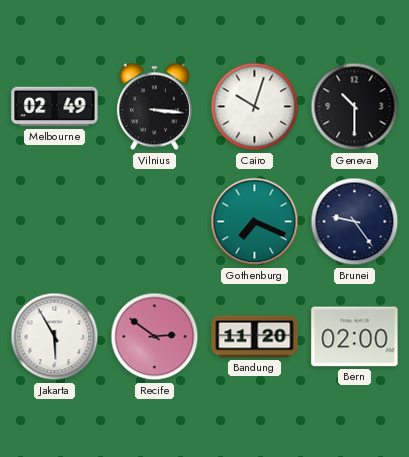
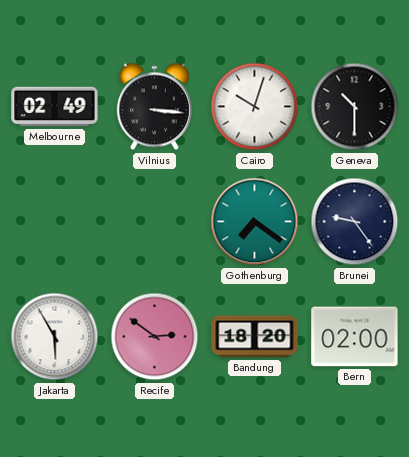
Gothenburg: 7:19 -> 7:21 (255, 222)
Bandung: 11:20 -> 18:20 (255, 337)
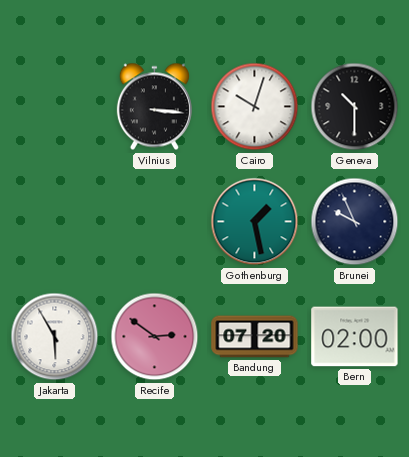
Melbourne: 02:49 -> none (55, 107)
Gothenburg: 7:21 -> 1:28 (255, 222)
Brunei: 9:24 -> 9:56 (355, 222)
Bandung: 18:20 -> 07:20 (255, 337)
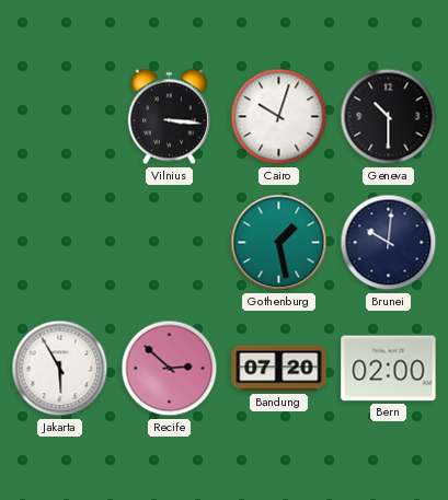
Brunei: 9:56 -> 10:01 (389, 243)
Recife: 2:51 -> 2:52 (170, 369)
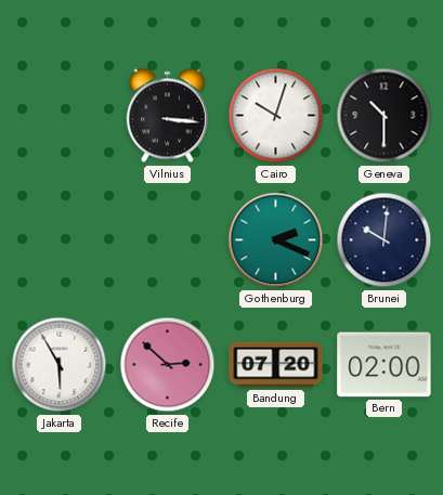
Gothenburg: 1:28 -> 2:19 (276, 240)
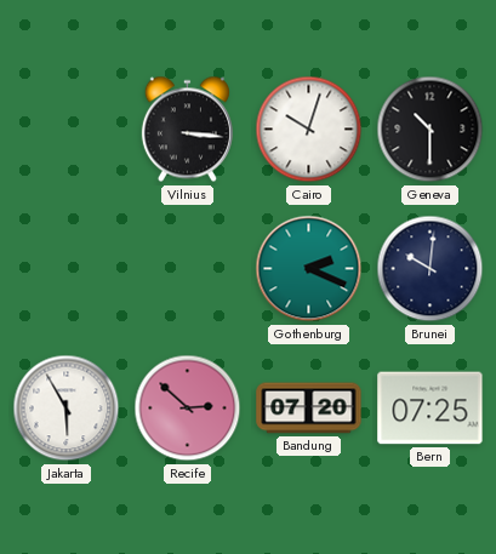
Bern: 02:00 -> 07:25 (431, 409)
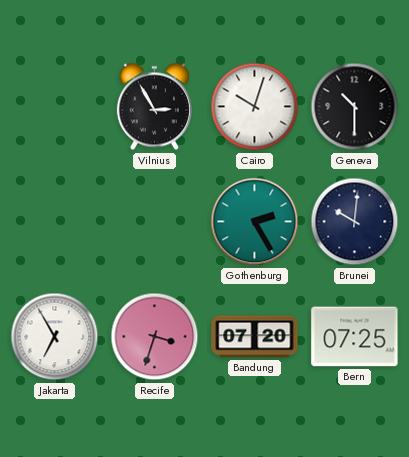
Vilnius: 3:16 -> 2:55 (154, 107)
Gothenburg: 2:19 -> 2:25 (255, 222)
Jakarta: 5:55 -> 6:55 (55, 337)
Recife: 2:52 -> 3:33 (155, 337)
